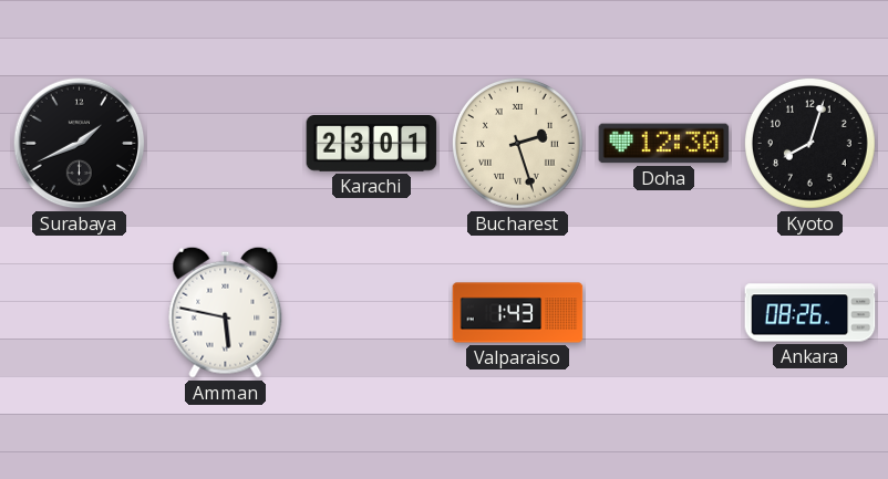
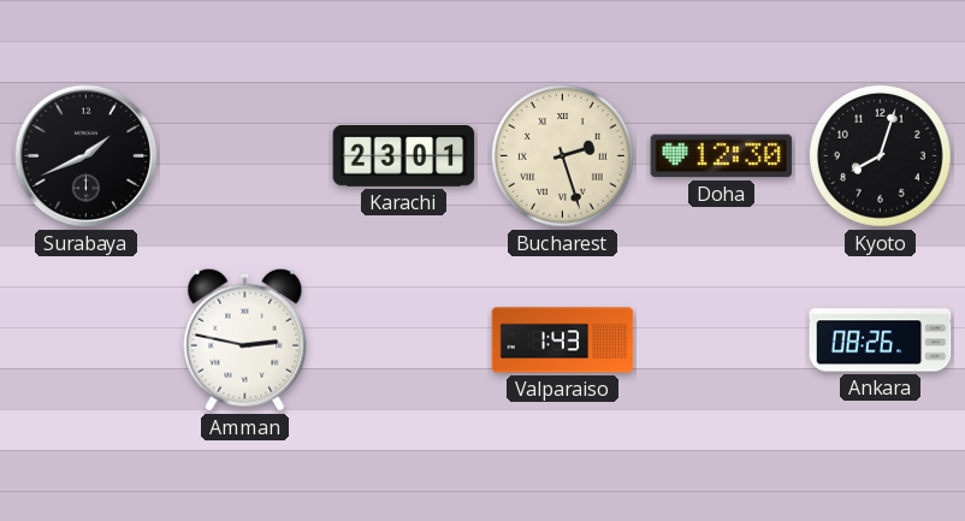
Amman: 5:47 -> 2:47 (245, 339)
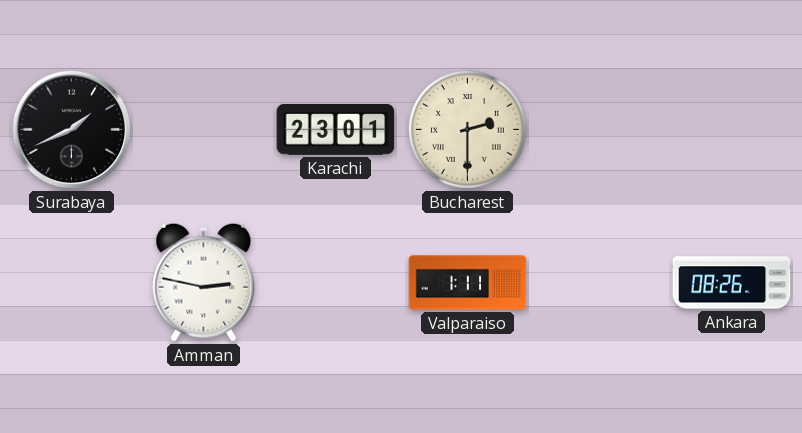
Bucharest: 2:27 -> 2:30 (467, 129)
Doha: 12:30 -> none (722, 156)
Kyoto: 8:03 -> none (880, 155)
Valparaiso: 1:43 -> 1:11 (468, 283)
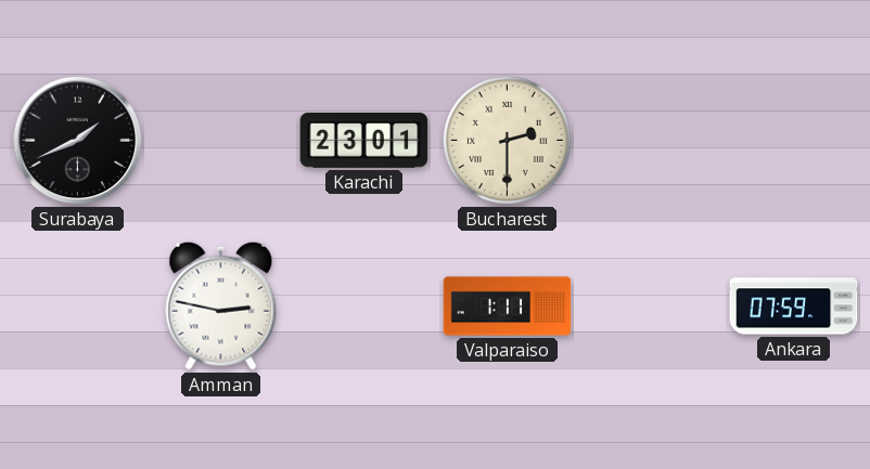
Ankara: 08:26 -> 07:59 (794, 307)
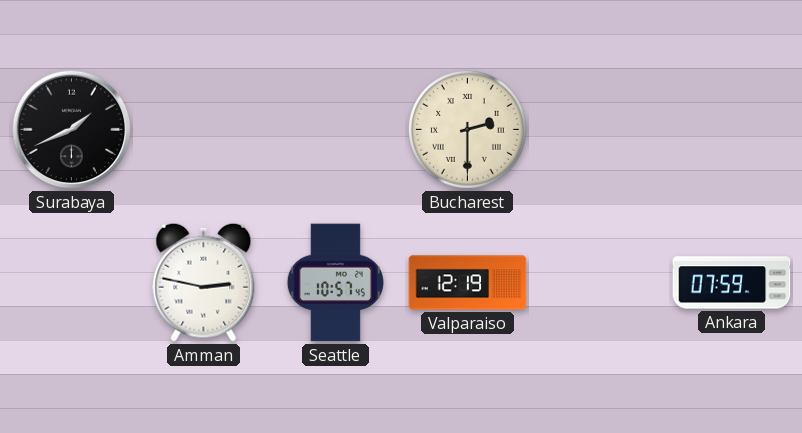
Karachi: 23:01 -> none (364, 141)
Seattle: none -> 10:57 (335, 283)
Valparaiso: 1:11 -> 12:19 (468, 283)
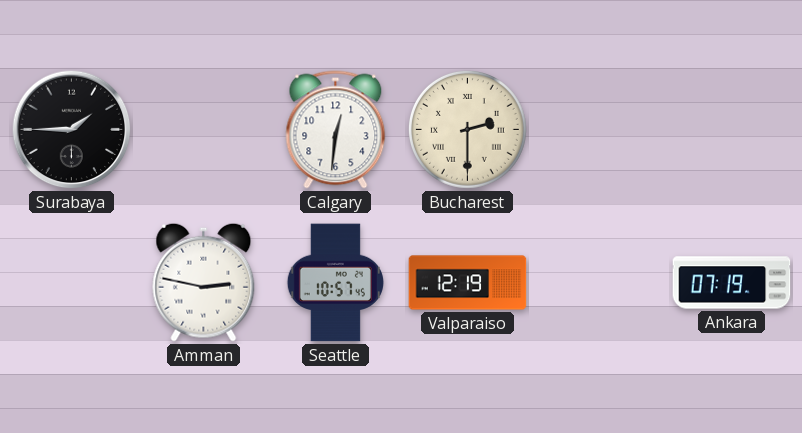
Surabaya: 1:41 -> 1:45 (72, 130)
Calgary: none -> 12:31 (336, 130)
Ankara: 07:59 -> 07:19 (732, 283)
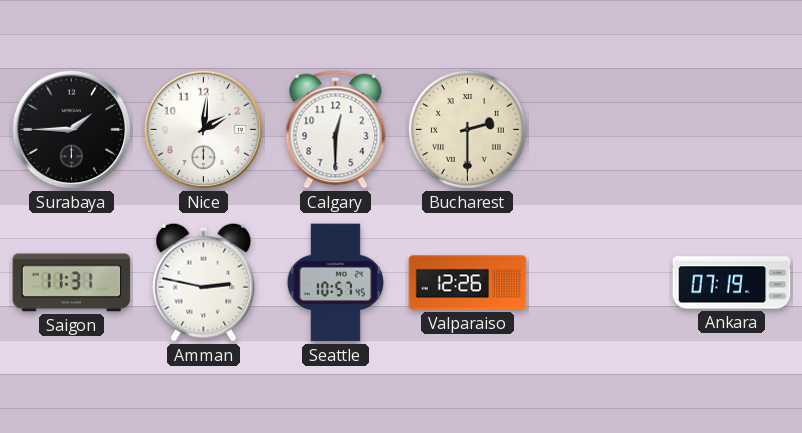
Nice: none -> 2:01 (204, 130)
Calgary: 12:31 -> 12:30 (336, 130)
Saigon: none -> 11:31 (72, 283)
Valparaiso: 12:19 -> 12:26 (468, 283)
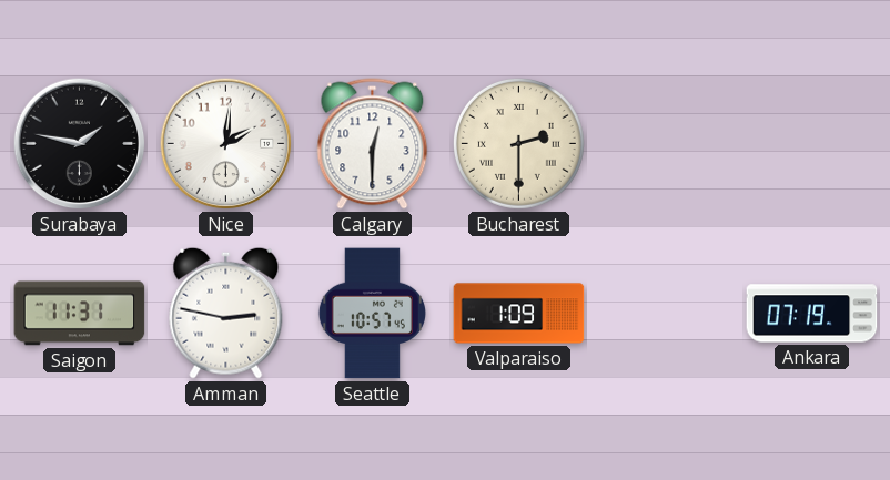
Surabaya: 1:45 -> 1:47 (80, 144)
Valparaiso: 12:26 -> 1:09 (519, 314)
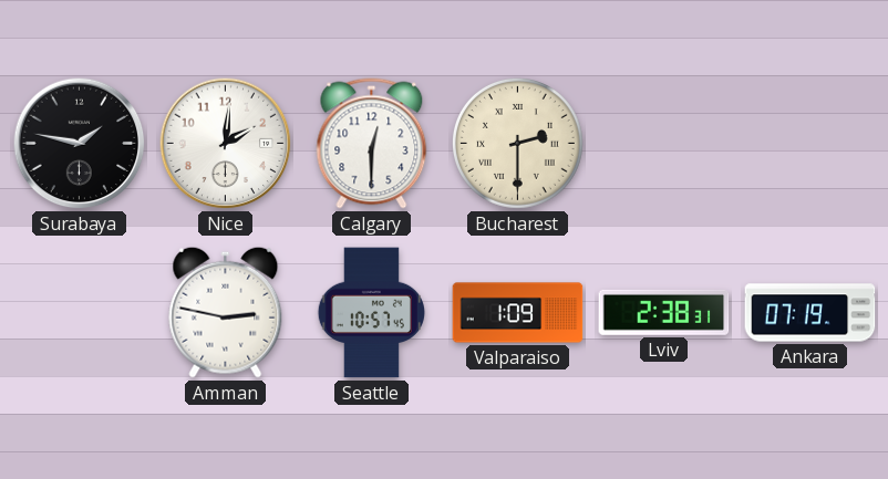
Saigon: 11:31 -> none (80, 314)
Lviv: none -> 2:38 (664, 312)
